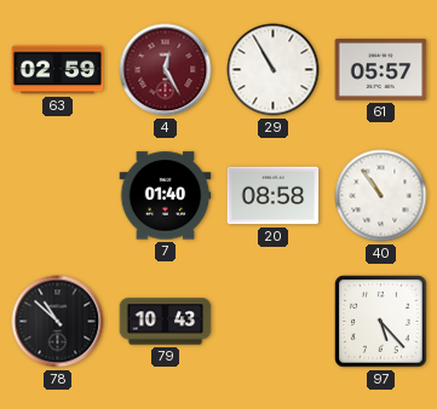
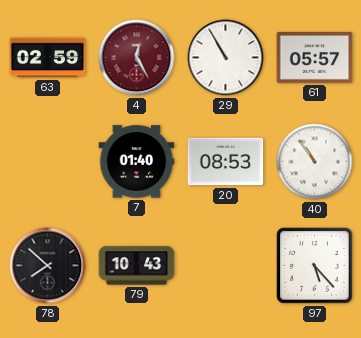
20: 08:58 -> 08:53 (226, 162)
78: 10:52 -> 7:52 (48, 266)
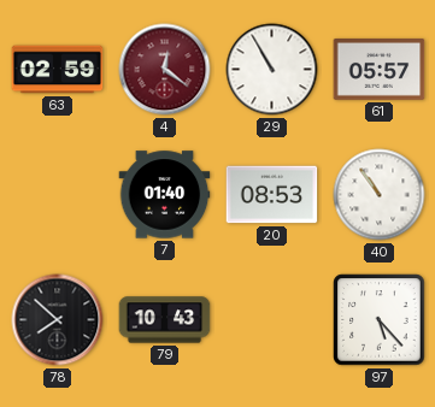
4: 12:25 -> 12:21 (165, 70)
